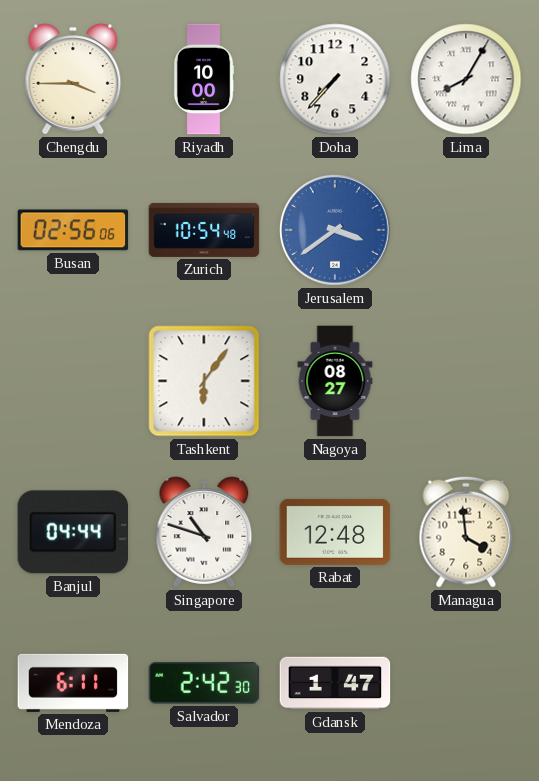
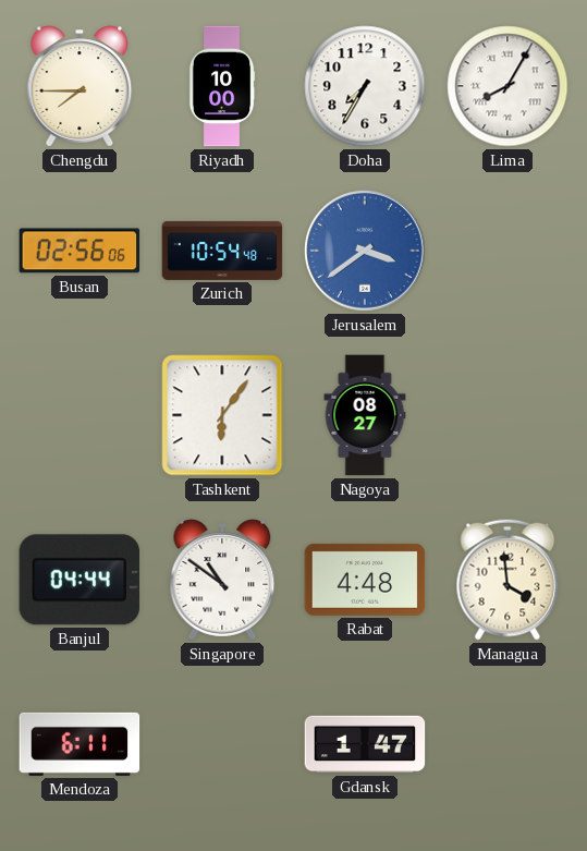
Chengdu: 3:45 -> 7:45 (80, 86)
Doha: 7:37 -> 7:35 (365, 86)
Singapore: 10:48 -> 10:51 (222, 580)
Rabat: 12:48 -> 4:48 (365, 580)
Salvador: 2:42 -> none (204, 683)
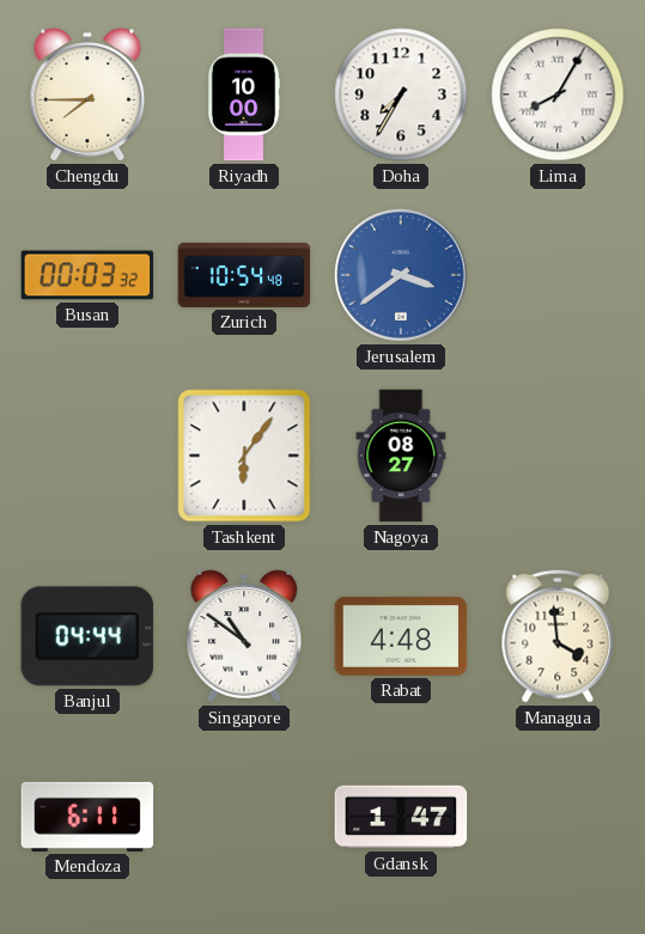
Busan: 02:56 -> 00:03 (87, 275)
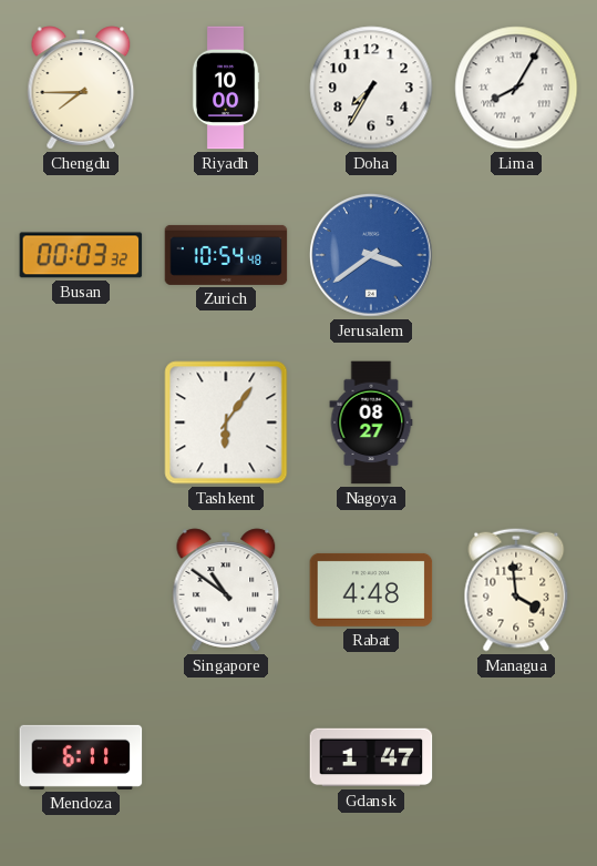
Banjul: 04:44 -> none (87, 636)
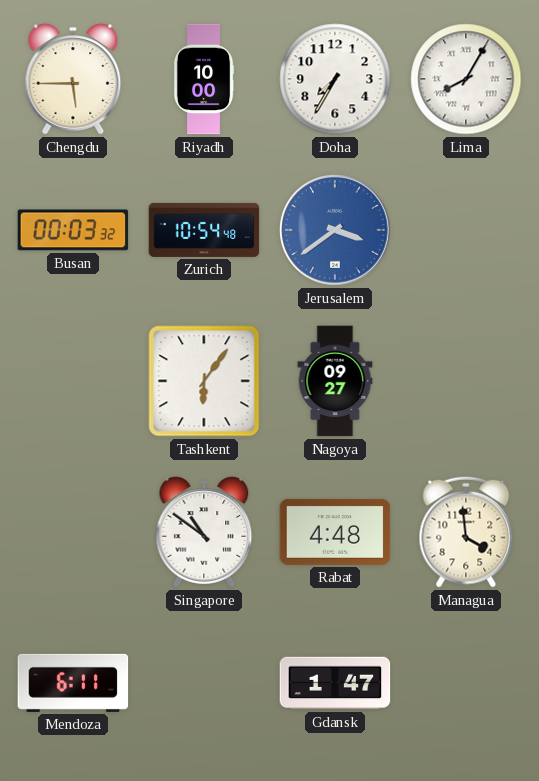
Chengdu: 7:45 -> 5:45 (73, 79)
Nagoya: 08:27 -> 09:27 (335, 381)
